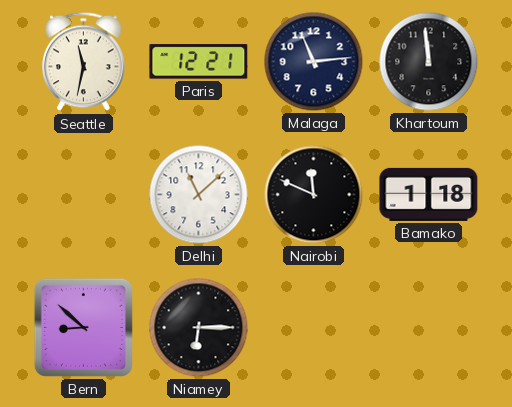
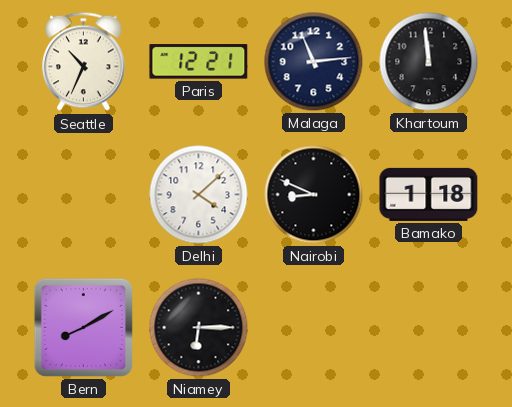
Seattle: 11:32 -> 10:34 (84, 62)
Delhi: 11:08 -> 4:08 (199, 195)
Nairobi: 11:49 -> 8:49 (314, 195)
Bern: 8:52 -> 8:10 (83, 327)
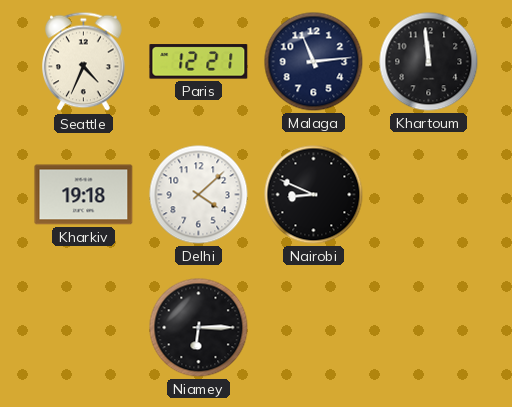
Seattle: 10:34 -> 4:34 (84, 62)
Kharkiv: none -> 19:18 (84, 195)
Bamako: 1:18 -> none (429, 194)
Bern: 8:10 -> none (83, 327)
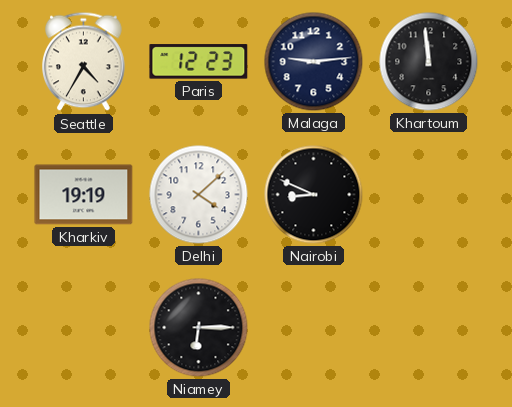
Seattle: 4:34 -> 4:35 (84, 62)
Paris: 12:21 -> 12:23 (199, 62)
Malaga: 11:14 -> 9:14 (314, 62)
Kharkiv: 19:18 -> 19:19 (84, 195)
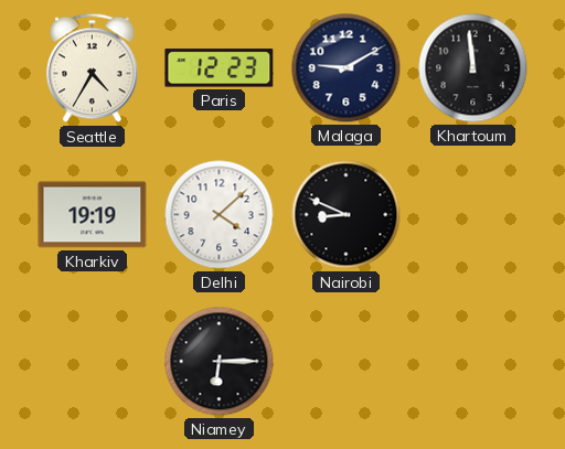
Malaga: 9:14 -> 9:10 (347, 68)
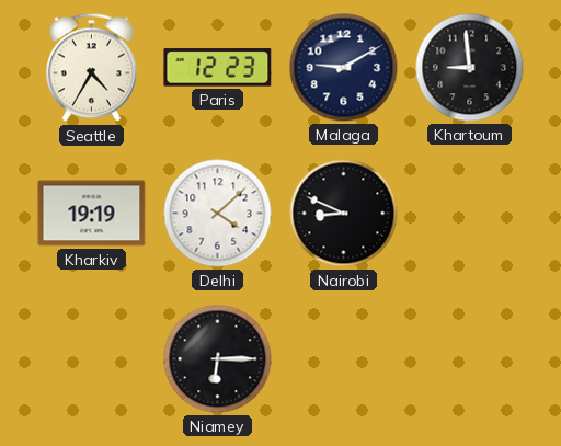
Khartoum: 11:59 -> 8:59 (470, 68)
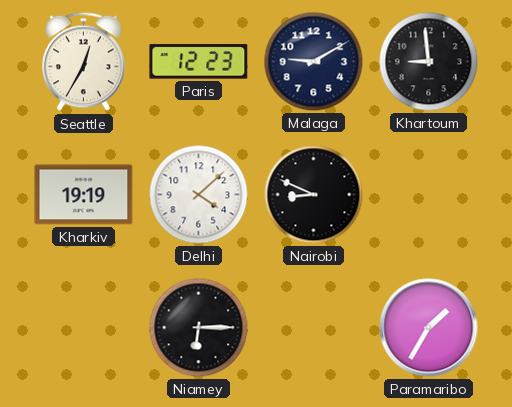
Seattle: 4:35 -> 12:35 (84, 62)
Paramaribo: none -> 1:35 (429, 328)
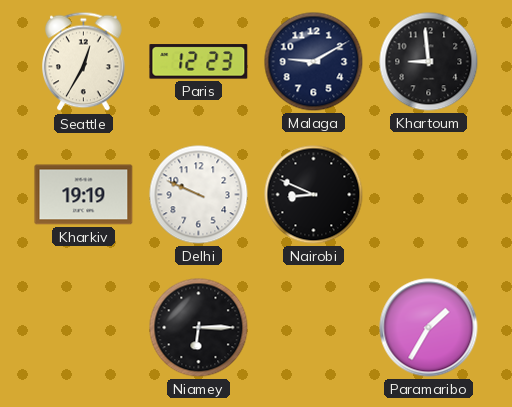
Delhi: 4:08 -> 9:49 (199, 195)
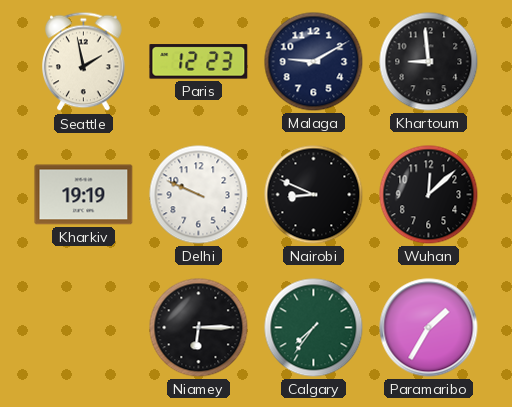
Seattle: 12:35 -> 1:58 (84, 62)
Wuhan: none -> 12:08 (429, 195)
Calgary: none -> 7:36 (314, 328)
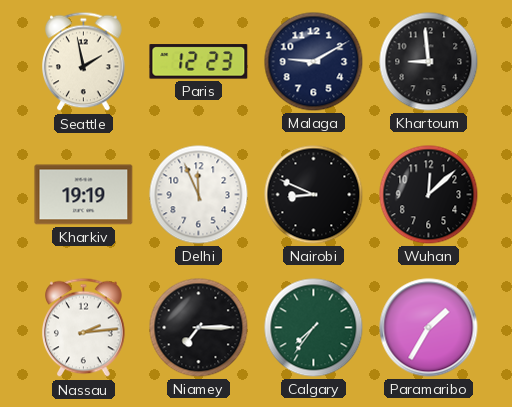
Delhi: 9:49 -> 11:56 (199, 195)
Nassau: none -> 2:14 (84, 328)
Niamey: 6:15 -> 7:15 (199, 328)
